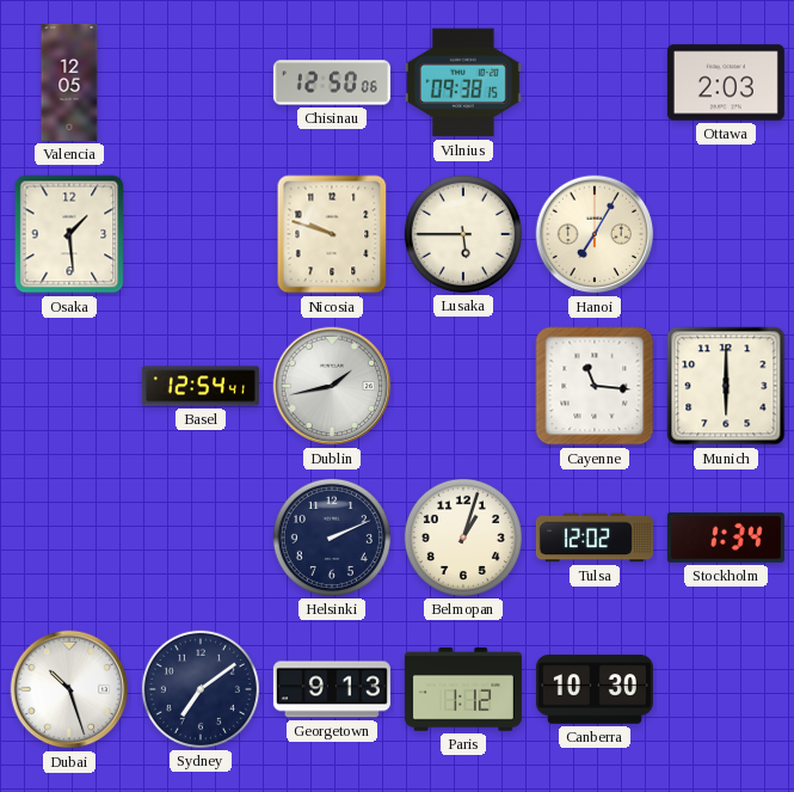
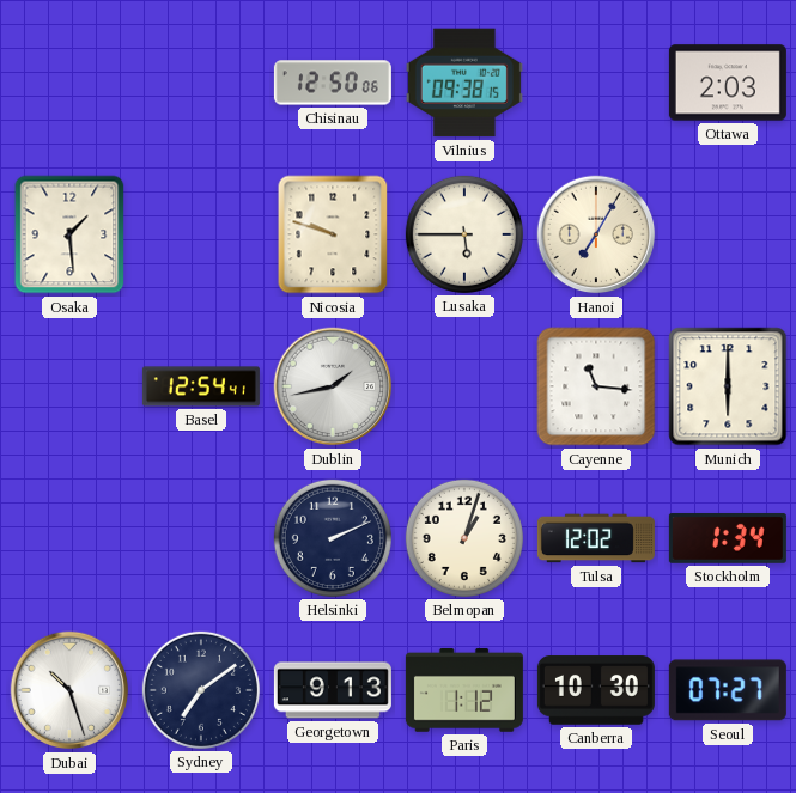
Valencia: 12:05 -> none (69, 82)
Seoul: none -> 07:27 (728, 690)
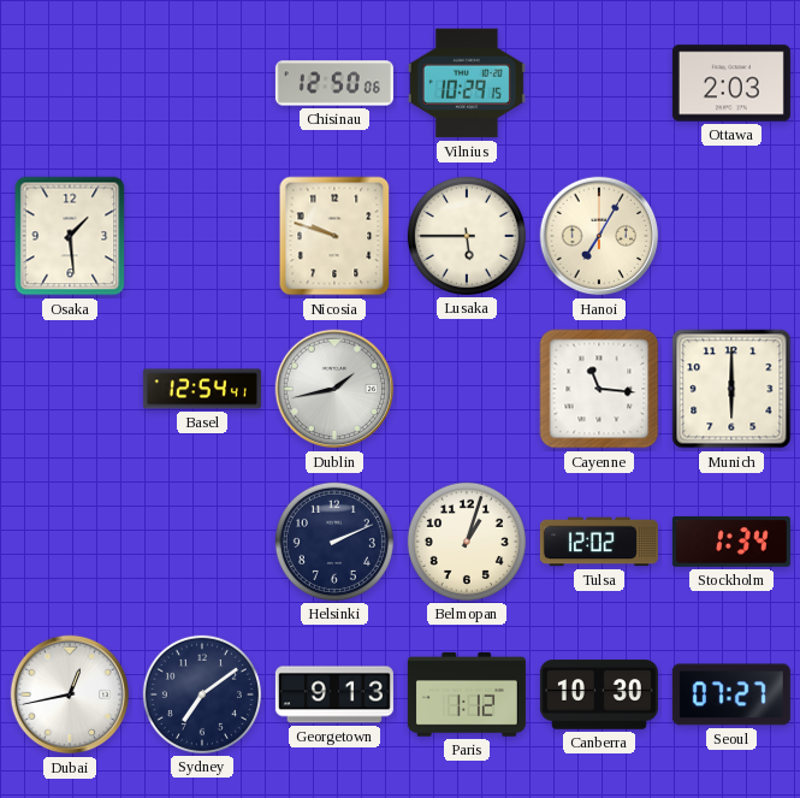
Vilnius: 09:38 -> 10:29 (467, 83)
Dubai: 10:27 -> 12:43 (70, 694)
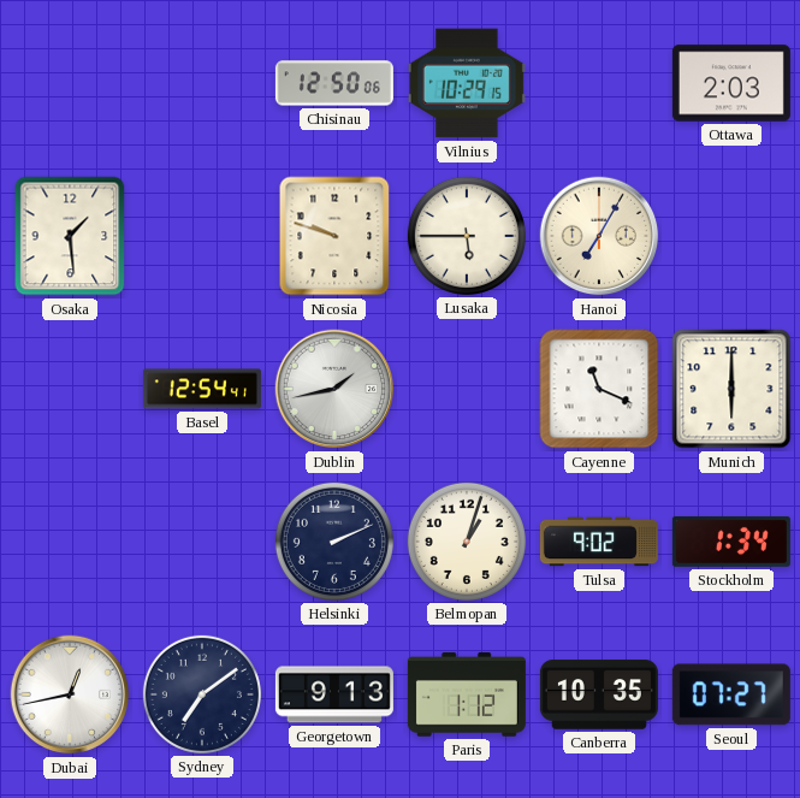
Cayenne: 11:16 -> 11:19 (599, 389)
Tulsa: 12:02 -> 9:02 (599, 542)
Canberra: 10:30 -> 10:35 (599, 694)
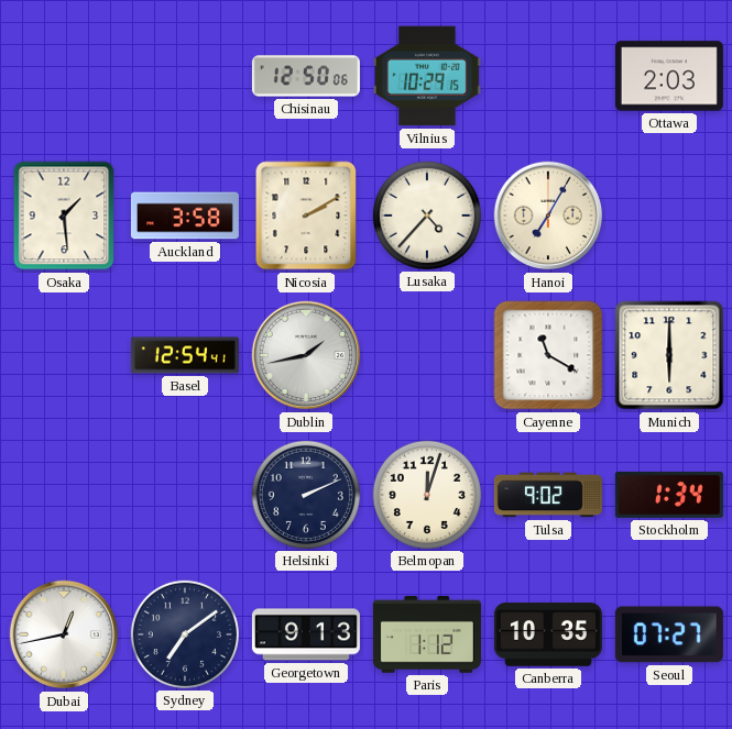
Auckland: none -> 3:58 (185, 216)
Nicosia: 9:48 -> 2:10 (306, 216)
Lusaka: 5:45 -> 4:37 (427, 216)
Cayenne: 11:19 -> 11:20 (548, 355)
Belmopan: 1:03 -> 12:03 (427, 495)
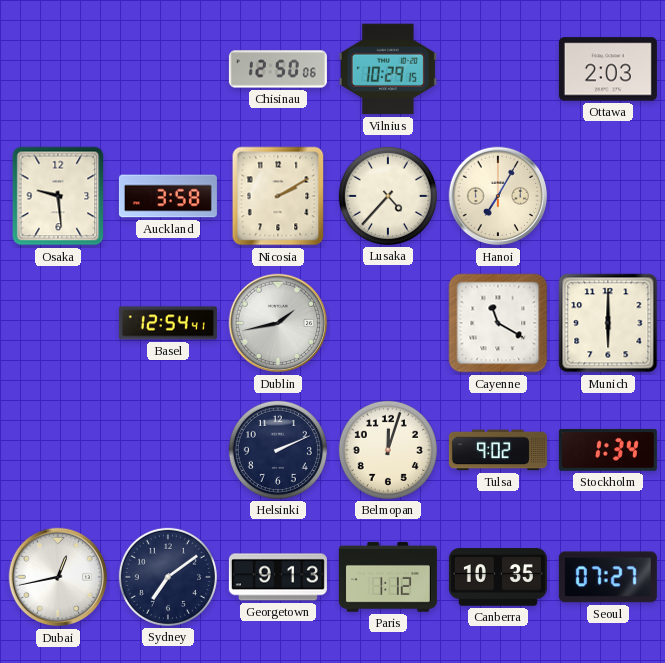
Osaka: 1:29 -> 9:29 (58, 196)
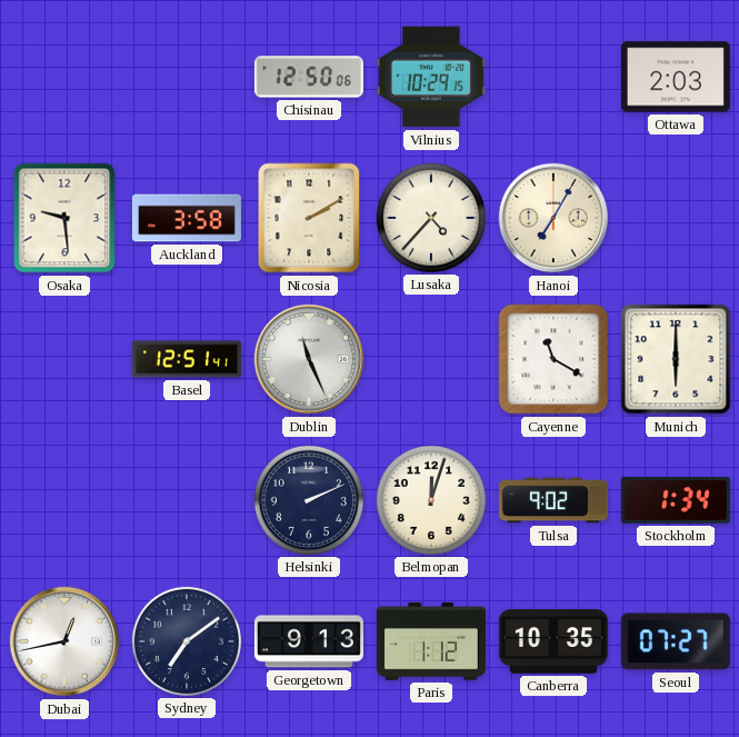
Basel: 12:54 -> 12:51 (187, 359)
Dublin: 1:43 -> 11:26 (309, 359)
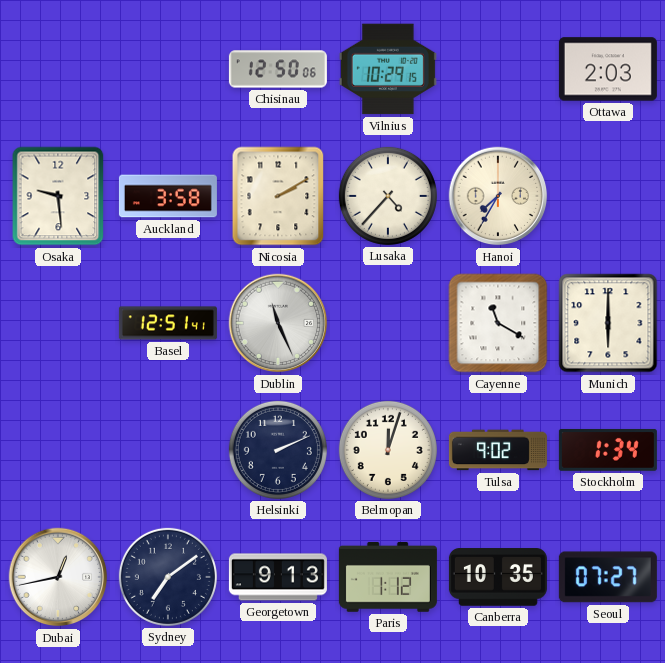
Hanoi: 7:05 -> 7:35 (498, 196)
